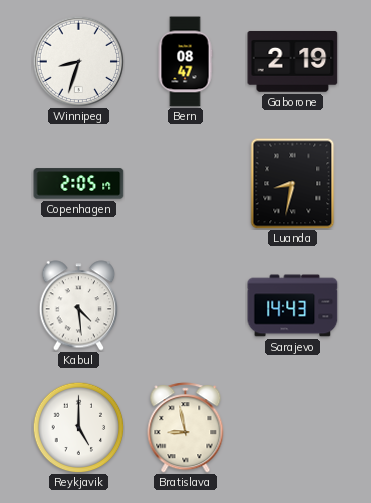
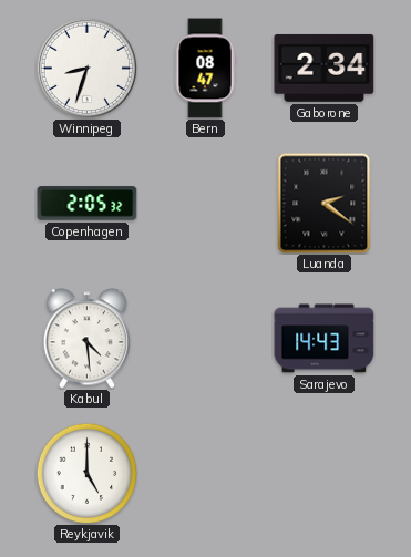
Gaborone: 2:19 -> 2:34 (325, 68)
Copenhagen: 2:05:17 -> 2:05:32 (88, 204)
Luanda: 8:32 -> 2:21 (325, 204)
Bratislava: 8:58 -> none (186, 428)
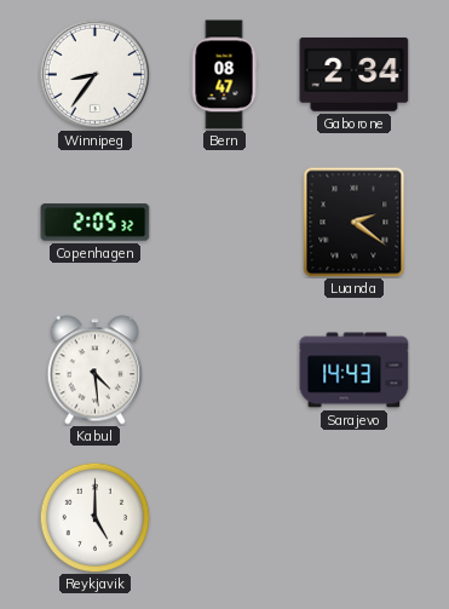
Winnipeg: 8:33 -> 8:36 (94, 74)
